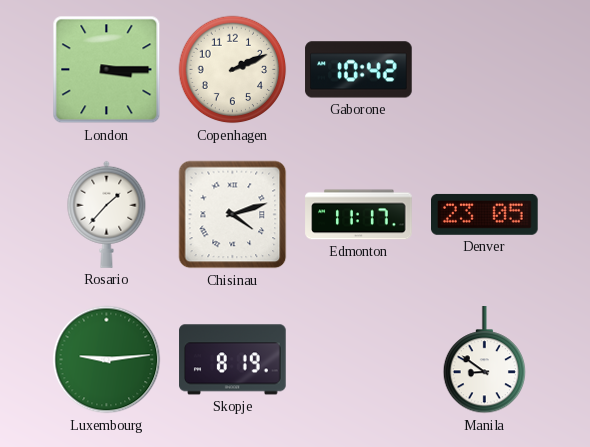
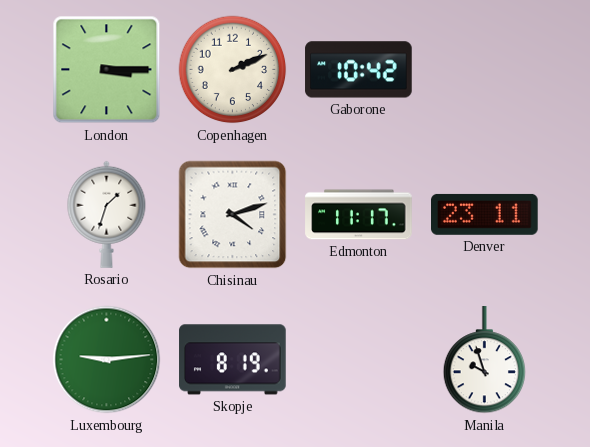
Rosario: 1:37 -> 1:33 (107, 214)
Denver: 23:05 -> 23:11 (485, 214)
Manila: 8:51 -> 9:57 (485, 360)
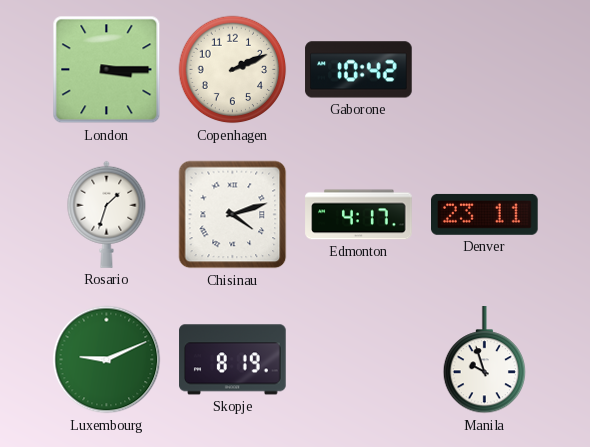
Edmonton: 11:17 -> 4:17 (359, 215)
Luxembourg: 9:14 -> 9:11 (107, 360)
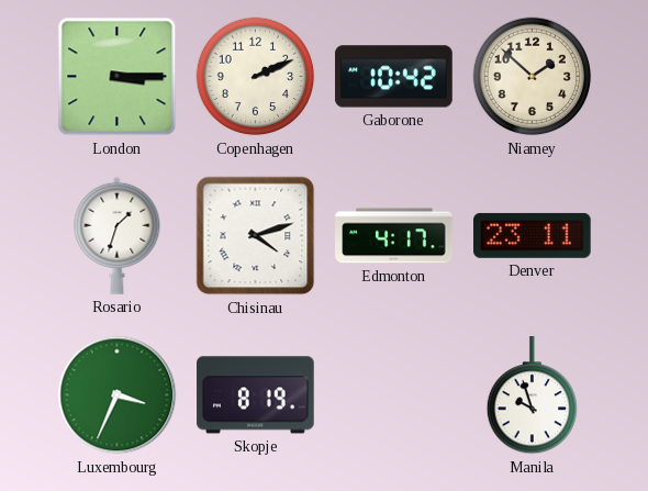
Niamey: none -> 1:52 (533, 77)
Luxembourg: 9:11 -> 3:34 (118, 395)
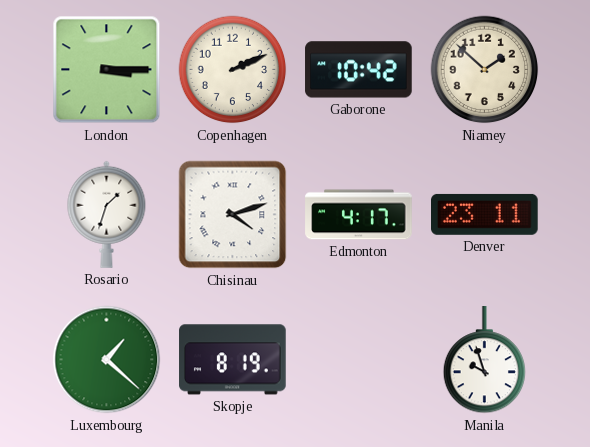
Luxembourg: 3:34 -> 1:22 (107, 360)
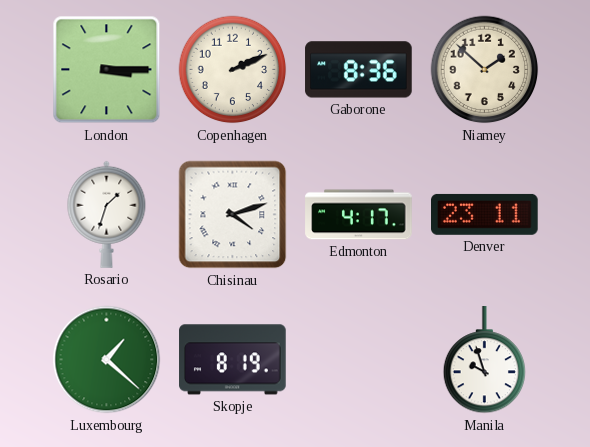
Gaborone: 10:42 -> 8:36 (359, 70)
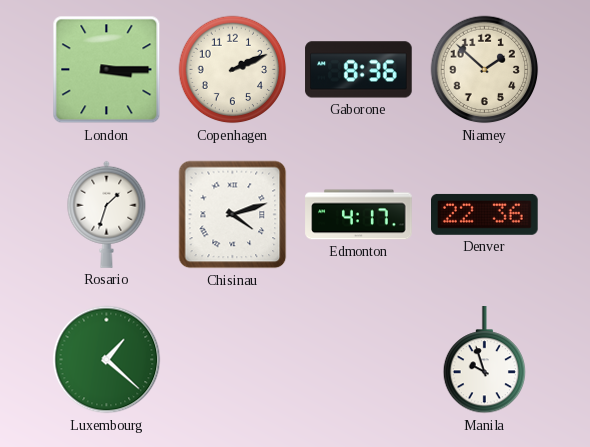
Denver: 23:11 -> 22:36 (485, 214)
Skopje: 8:19 -> none (233, 360)
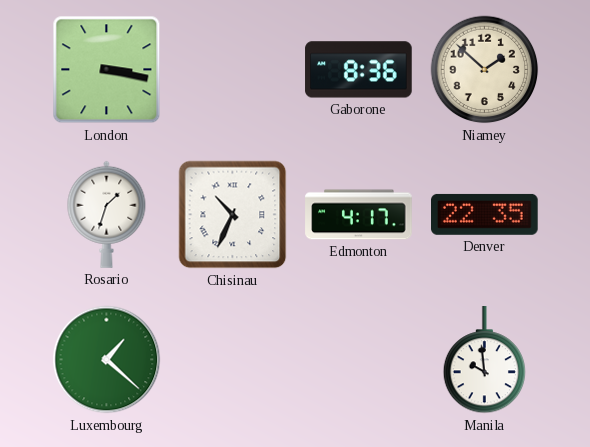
London: 3:15 -> 3:17 (107, 70)
Copenhagen: 2:11 -> none (233, 70)
Chisinau: 4:12 -> 10:34 (233, 215)
Denver: 22:36 -> 22:35 (485, 214)
Manila: 9:57 -> 9:59 (485, 360)
